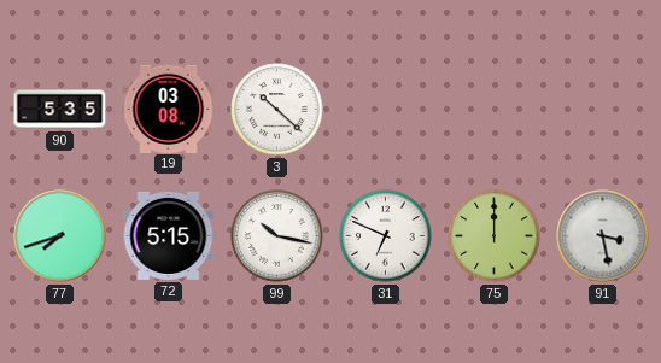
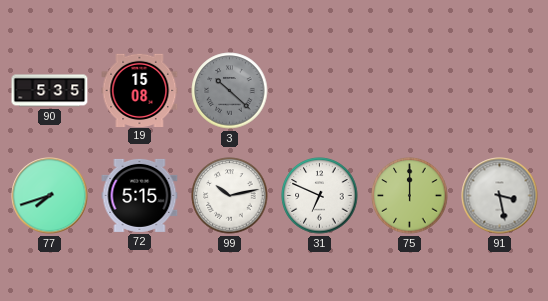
19: 03:08 -> 15:08 (140, 90)
3 dial: white -> grey (230, 91)
99: 10:17 -> 10:13 (230, 196)
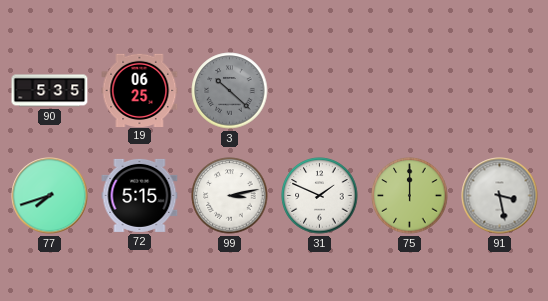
19: 15:08 -> 06:25 (140, 90)
99: 10:13 -> 3:13 (230, 196)
31: 6:49 -> 1:49 (320, 196)
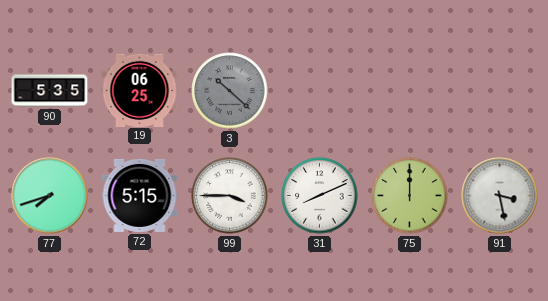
99: 3:13 -> 3:45 (230, 196)
31: 1:49 -> 8:11 (320, 196)
